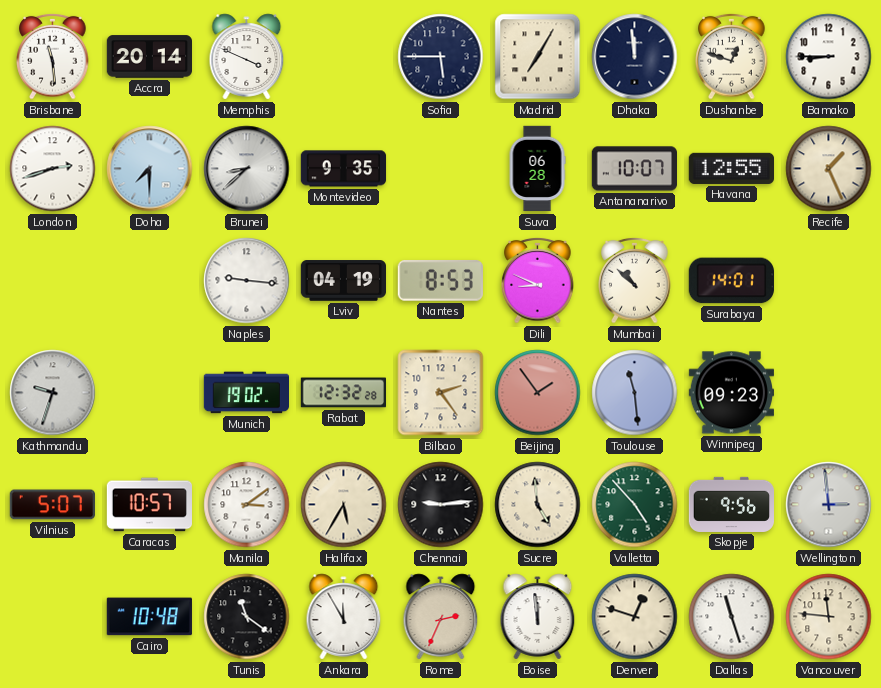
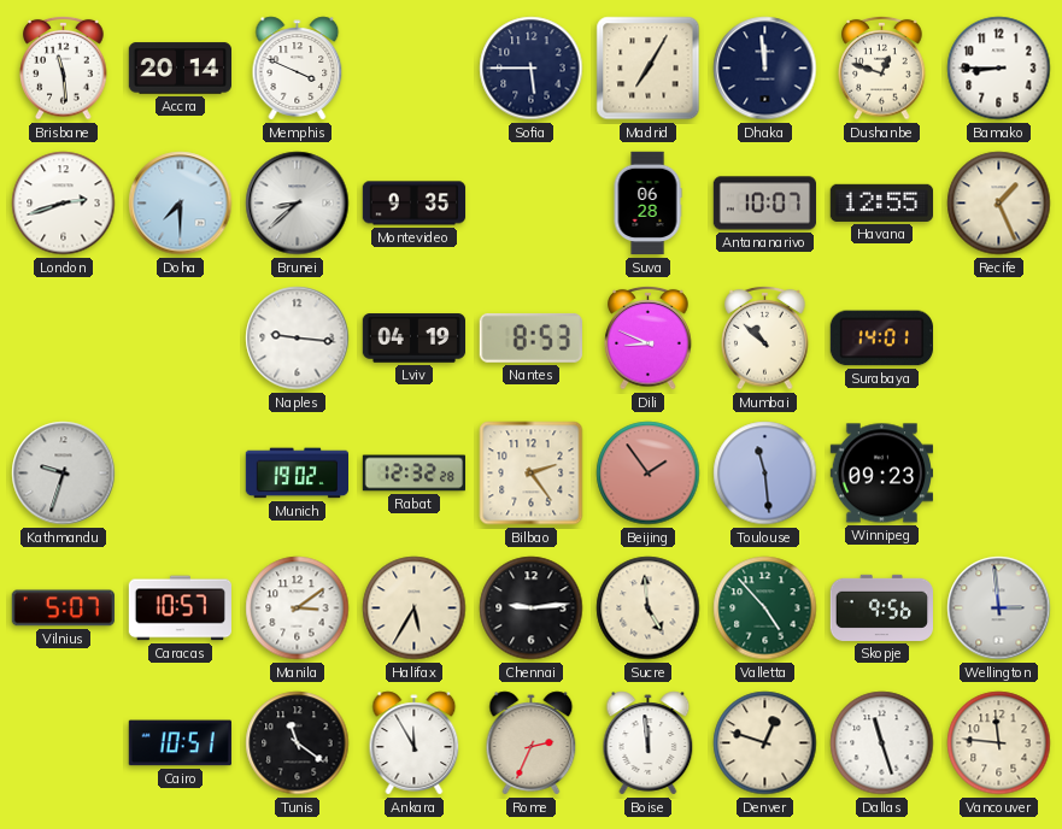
Cairo: 10:48 -> 10:51 (180, 743)
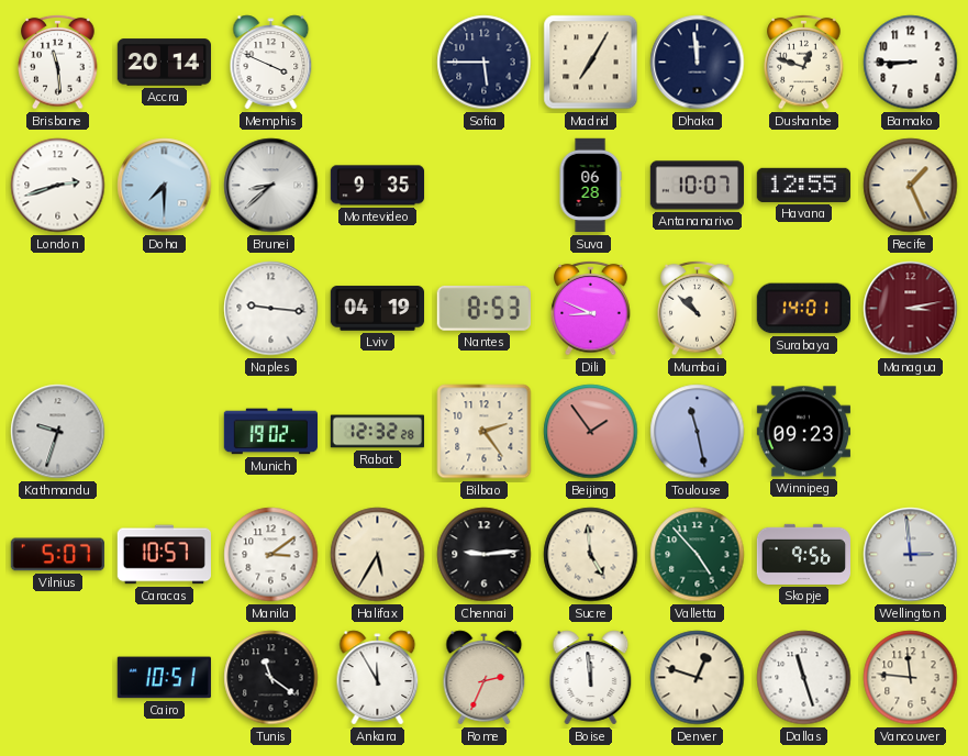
Managua: none -> 3:13 (911, 309)
Toulouse: 11:29 -> 11:28 (698, 432)
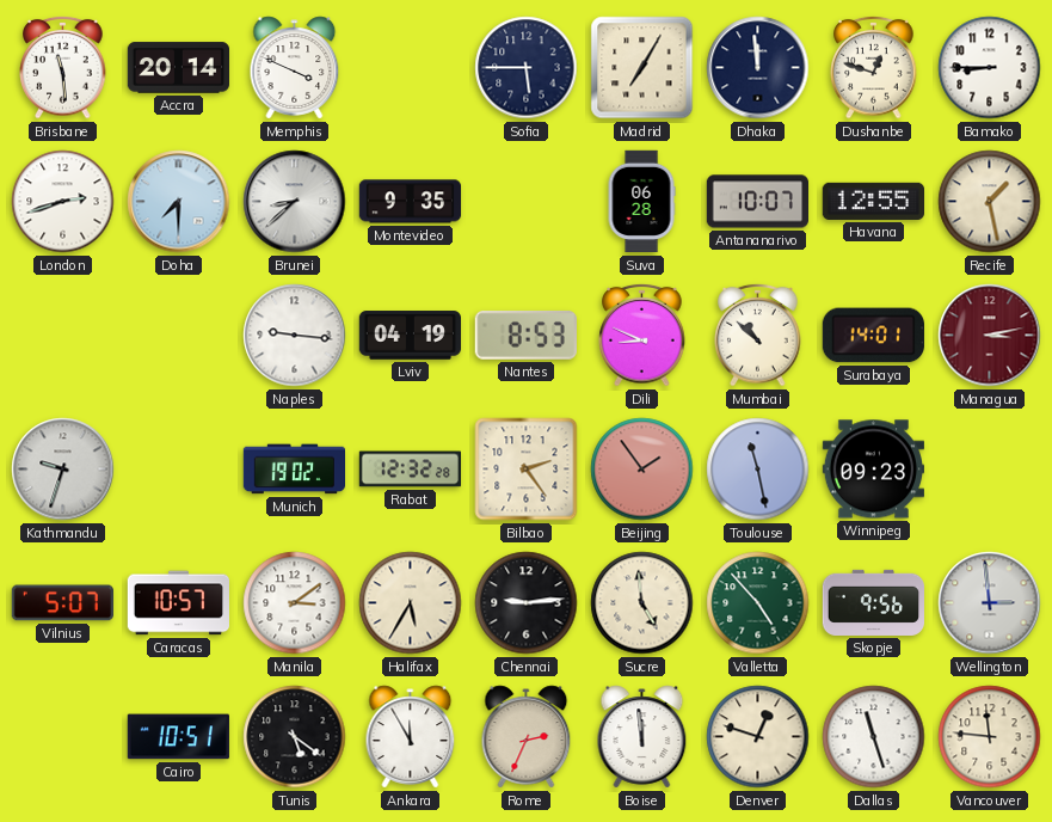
Recife: 1:26 -> 1:28 (990, 202)
Tunis: 11:21 -> 5:21 (295, 737)
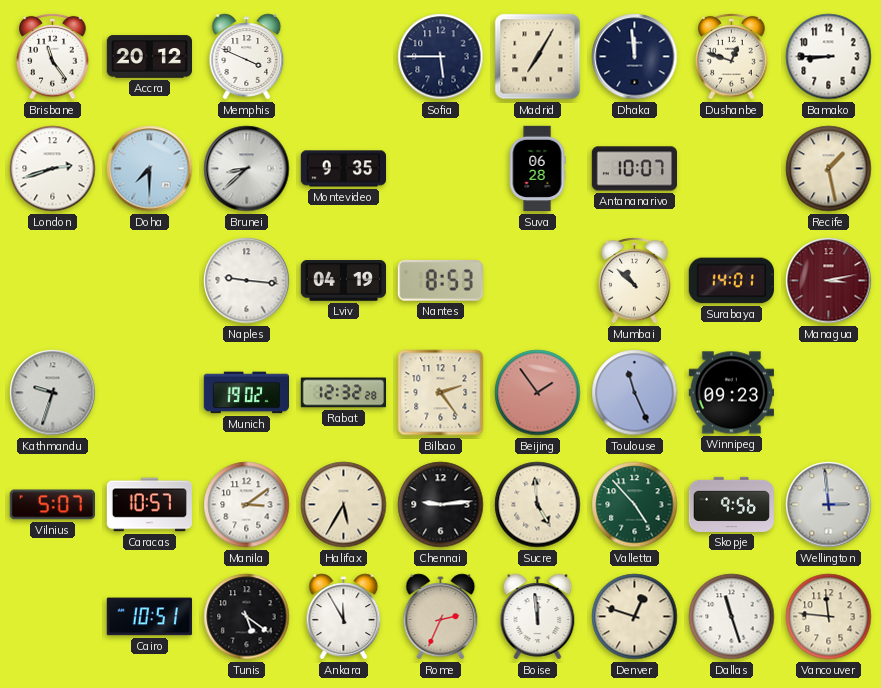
Brisbane: 11:29 -> 11:24 (53, 56)
Accra: 20:14 -> 20:12 (149, 57)
Havana: 12:55 -> none (873, 201)
Dili: 8:49 -> none (642, 335)
Toulouse: 11:28 -> 11:26 (635, 393)
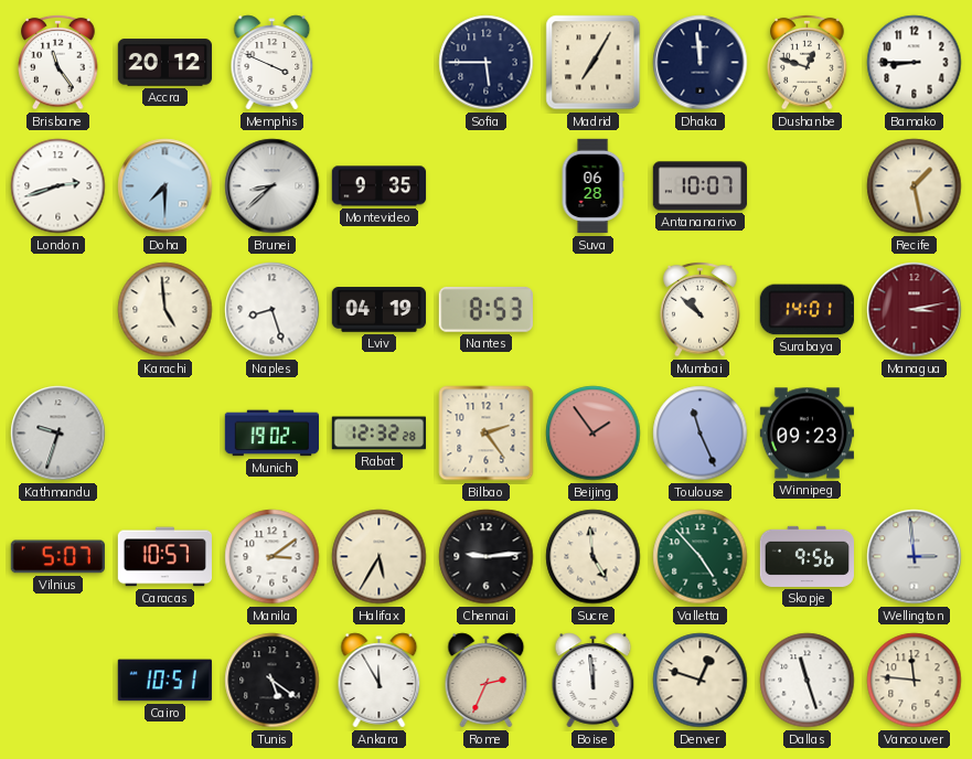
Karachi: none -> 4:59 (165, 310)
Naples: 9:16 -> 8:27 (273, 310)
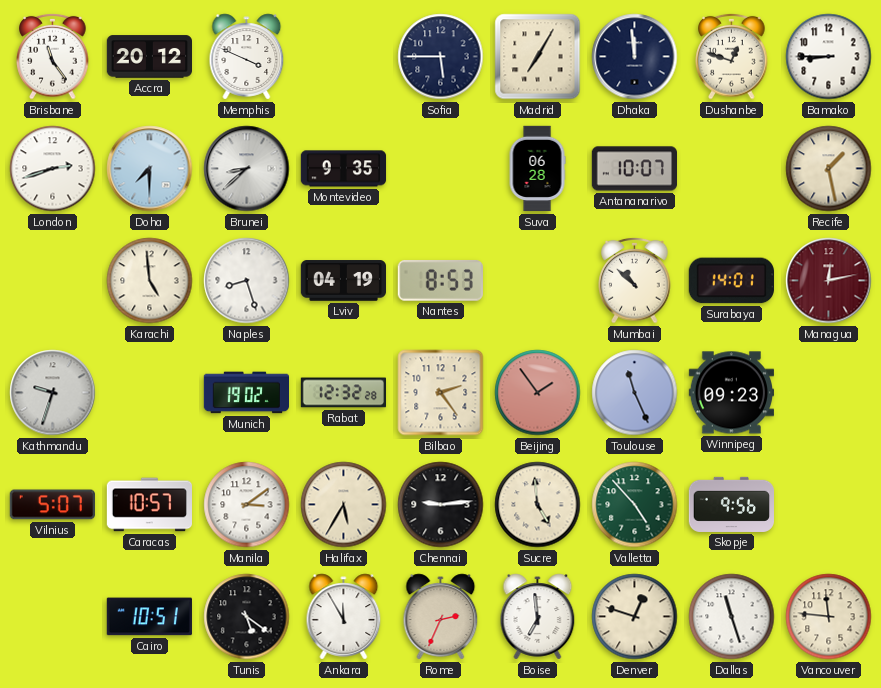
Managua: 3:13 -> 12:13 (829, 281)
Wellington: 2:59 -> none (915, 557)
Boise: 11:59 -> 6:59 (538, 617)
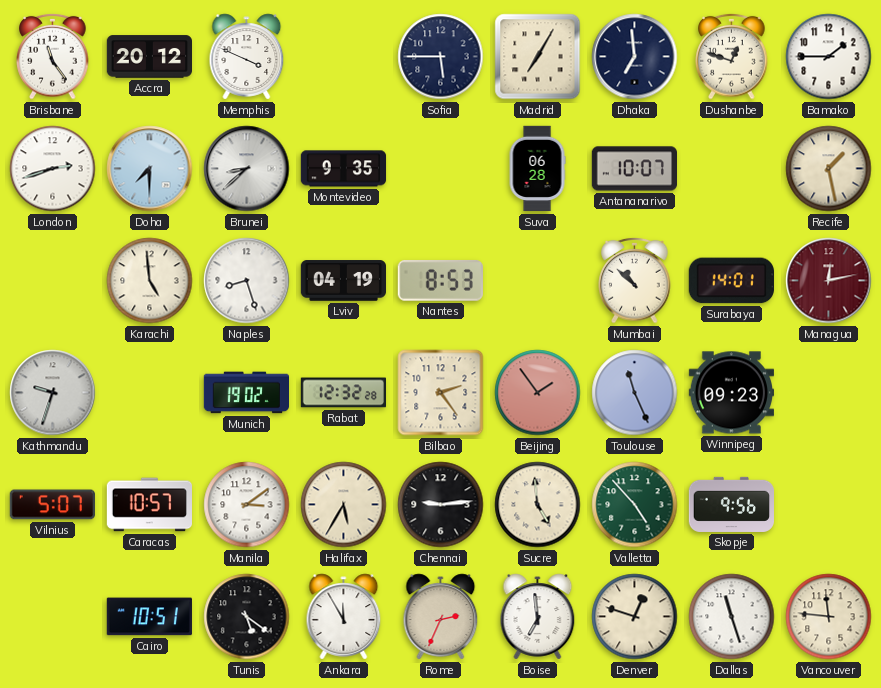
Dhaka: 11:59 -> 6:59 (635, 57)
Bamako: 8:45 -> 1:45 (829, 57)
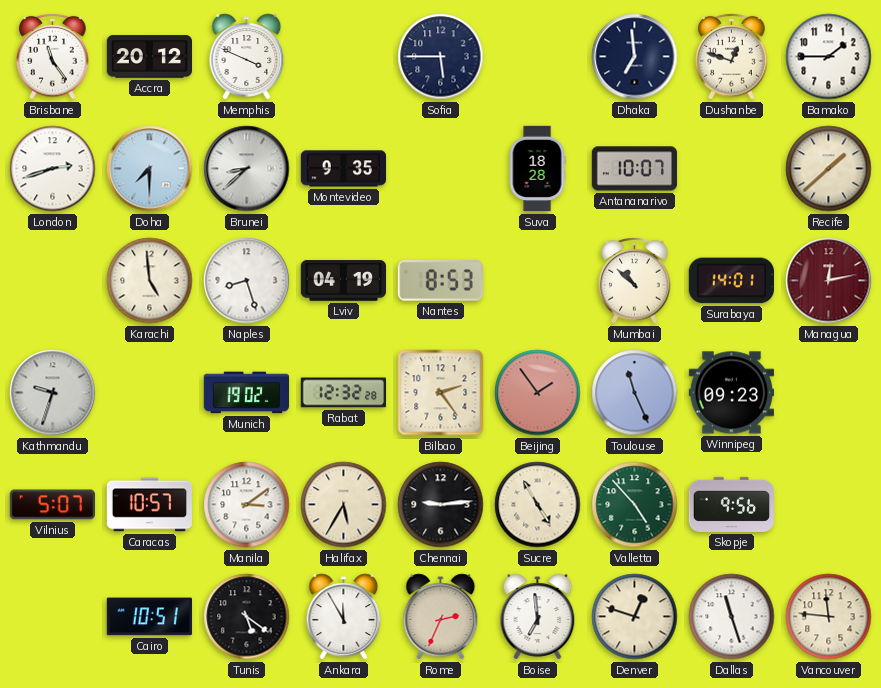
Madrid: 7:05 -> none (538, 57)
Suva: 06:28 -> 18:28 (537, 169)
Recife: 1:28 -> 1:38 (829, 169)
Sucre: 4:59 -> 4:55 (538, 505)
